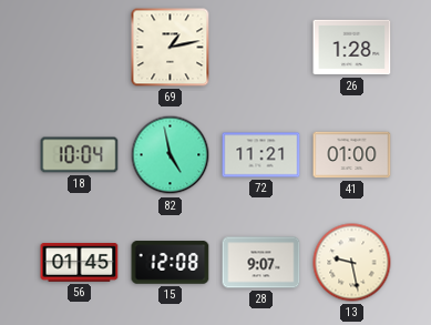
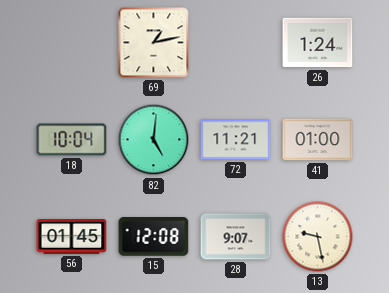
26: 1:28 -> 1:24 (318, 43)
82: 4:58 -> 5:01 (154, 140)
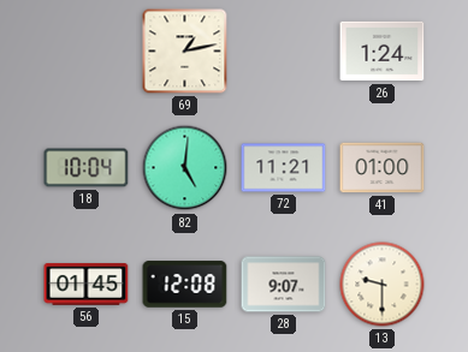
13: 9:28 -> 9:30 (383, 285)
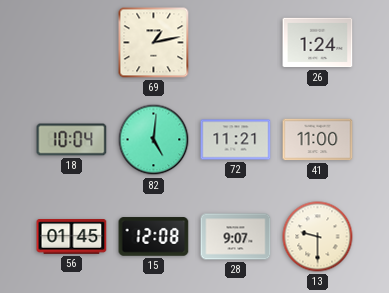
41: 01:00 -> 11:00 (318, 140)
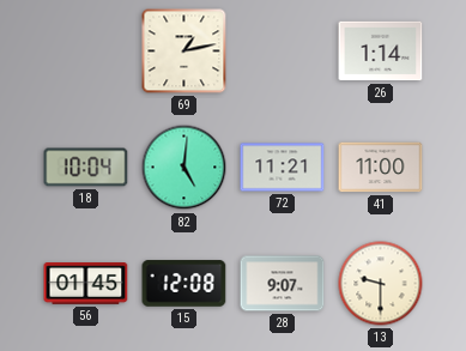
26: 1:24 -> 1:14 (381, 52)
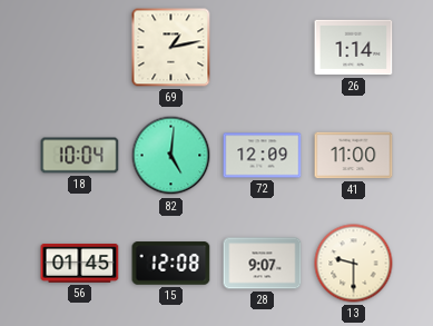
72: 11:21 -> 12:09 (263, 156)
